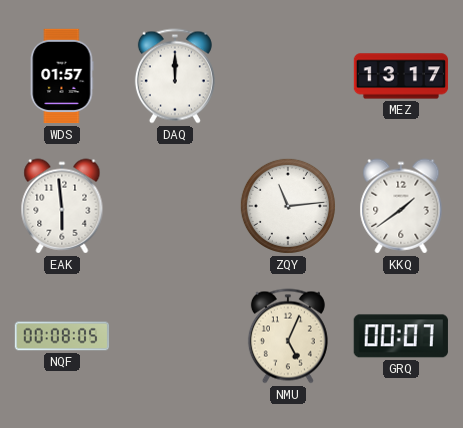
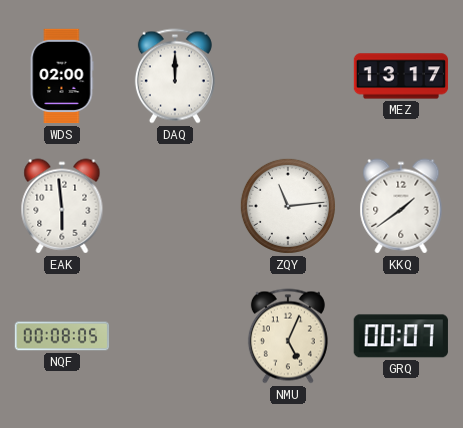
WDS: 01:57 -> 02:00 (62, 76)
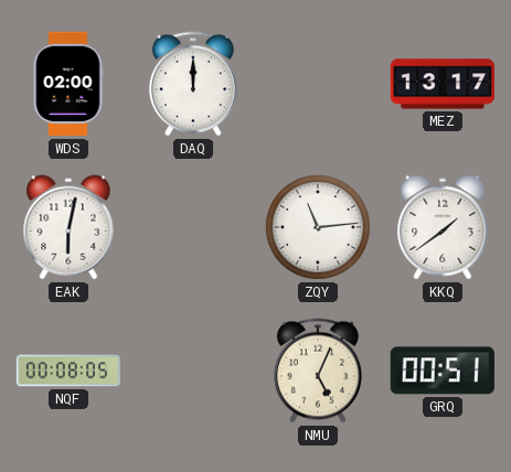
EAK: 5:59 -> 6:02 (68, 227)
GRQ: 00:07 -> 00:51 (443, 371)
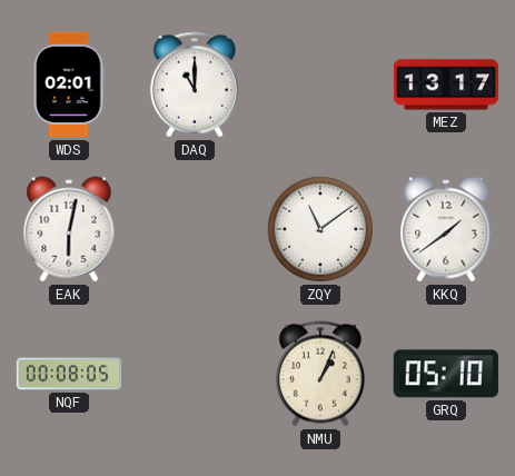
WDS: 02:00 -> 02:01 (69, 85)
DAQ: 12:00 -> 11:00 (195, 85)
ZQY: 11:14 -> 11:09 (320, 229)
NMU: 5:04 -> 1:04 (320, 374)
GRQ: 00:51 -> 05:10 (446, 374)
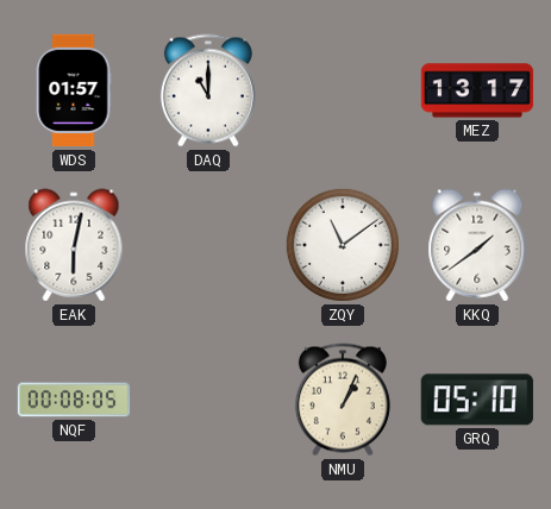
WDS: 02:01 -> 01:57 (74, 90)
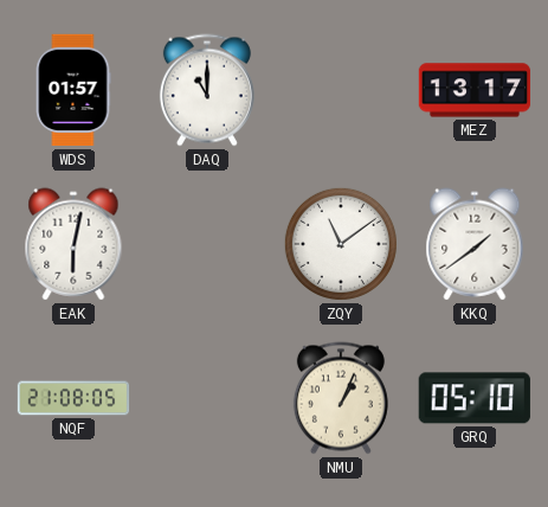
NQF: 00:08 -> 21:08 (73, 398)
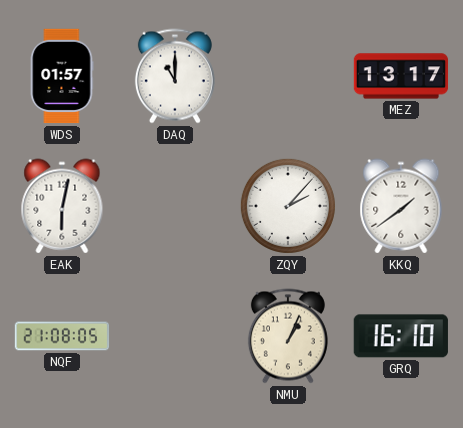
ZQY: 11:09 -> 2:07 (288, 206)
GRQ: 05:10 -> 16:10 (401, 336)
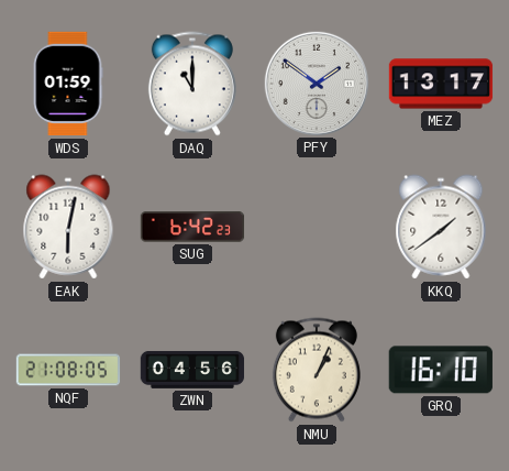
WDS: 01:57 -> 01:59 (68, 84)
PFY: none -> 1:51 (316, 83)
SUG: none -> 6:42 (192, 227)
ZQY: 2:07 -> none (288, 206)
ZWN: none -> 04:56 (192, 370)
